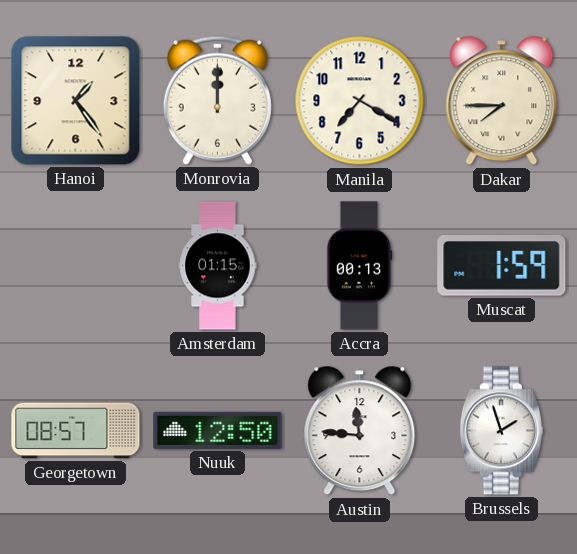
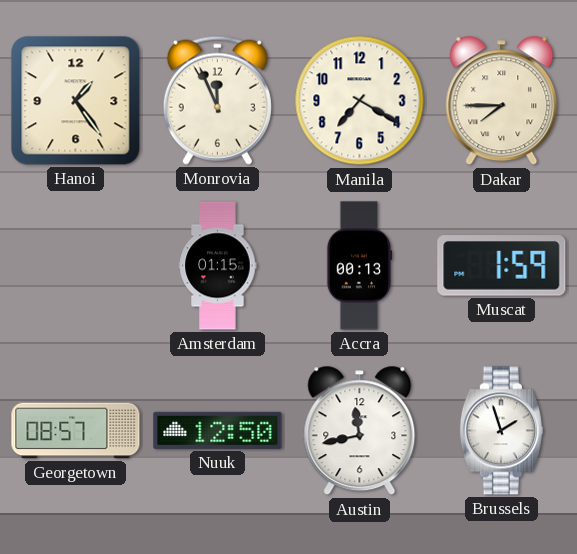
Monrovia: 12:00 -> 11:56 (217, 100)
Austin: 11:46 -> 11:43 (360, 431)
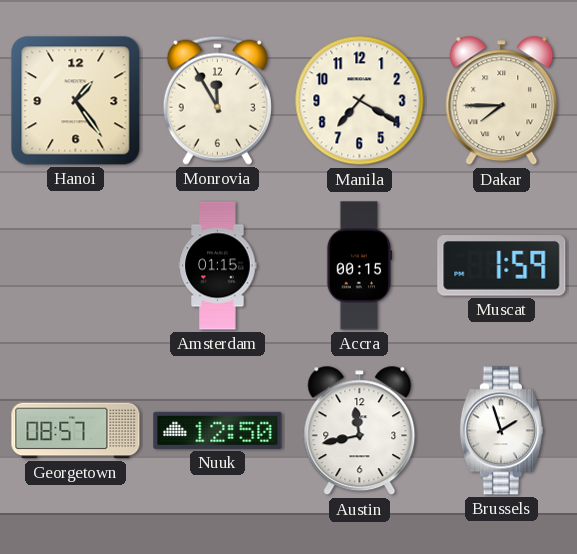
Monrovia: 11:56 -> 11:55 (217, 100)
Accra: 00:13 -> 00:15 (359, 266)
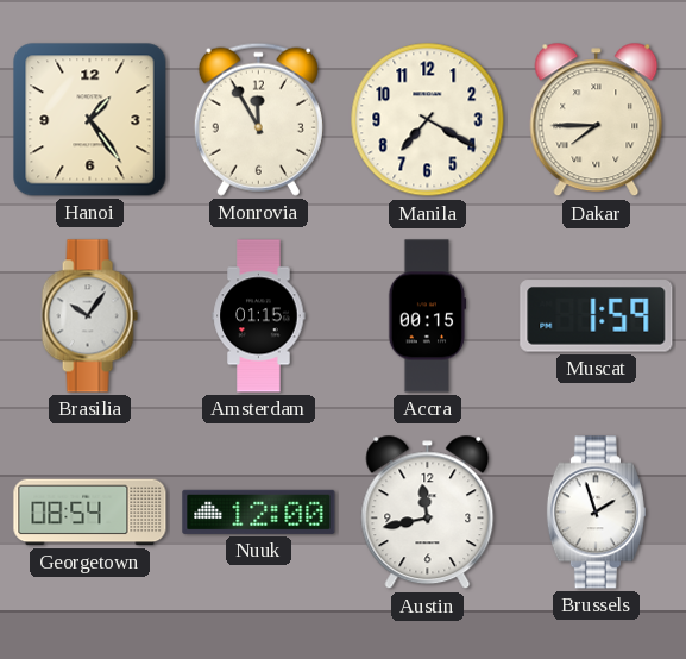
Brasilia: none -> 10:06 (89, 316)
Georgetown: 08:57 -> 08:54 (90, 513)
Nuuk: 12:50 -> 12:00 (259, 511)
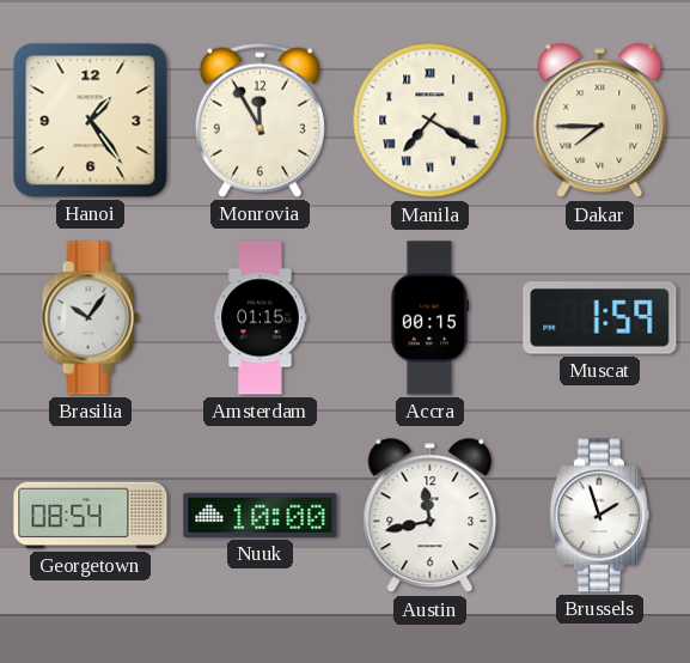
Manila numerals: Arabic -> Roman (431, 121)
Nuuk: 12:00 -> 10:00 (261, 515)
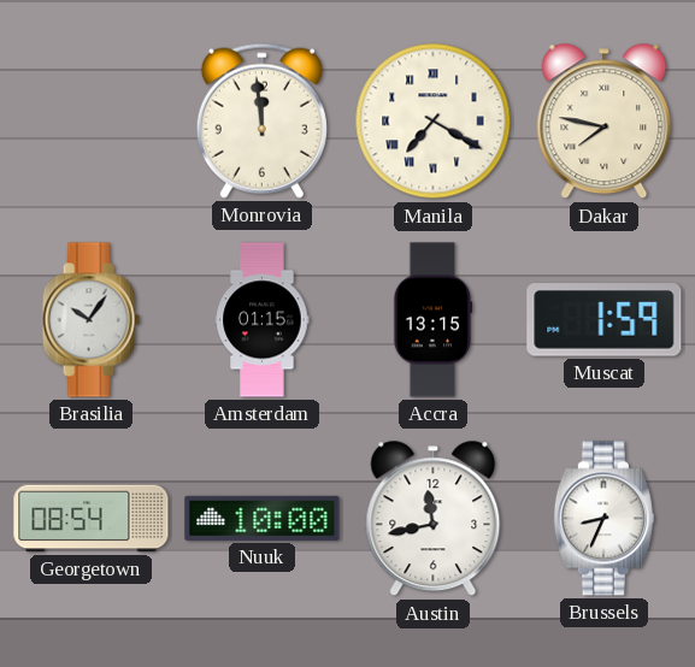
Hanoi: 1:24 -> none (91, 121)
Monrovia: 11:55 -> 11:59 (261, 120)
Dakar: 7:45 -> 7:47 (605, 122)
Accra: 00:15 -> 13:15 (432, 320)
Brussels: 1:57 -> 8:34 (603, 519)
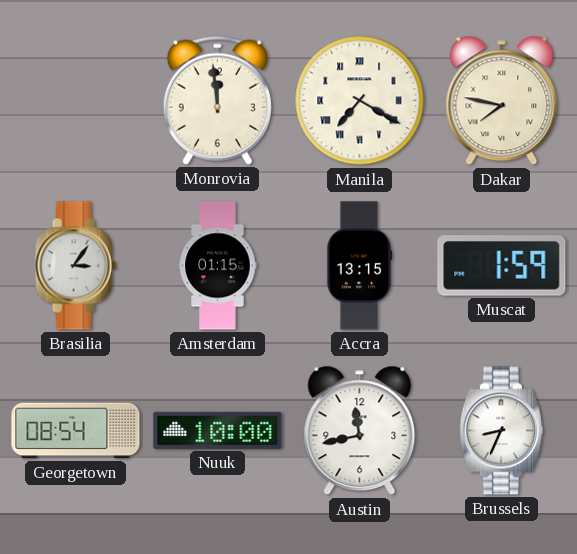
Brasilia: 10:06 -> 3:06 (75, 266)
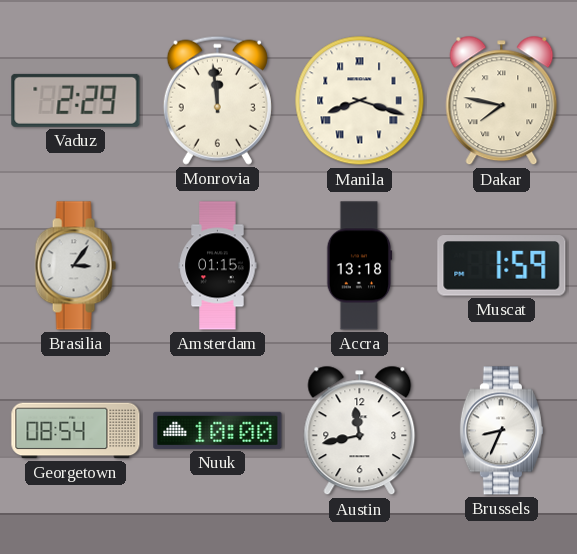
Vaduz: none -> 2:29 (76, 100)
Manila: 7:20 -> 8:18 (360, 101)
Accra: 13:15 -> 13:18 (359, 266)
